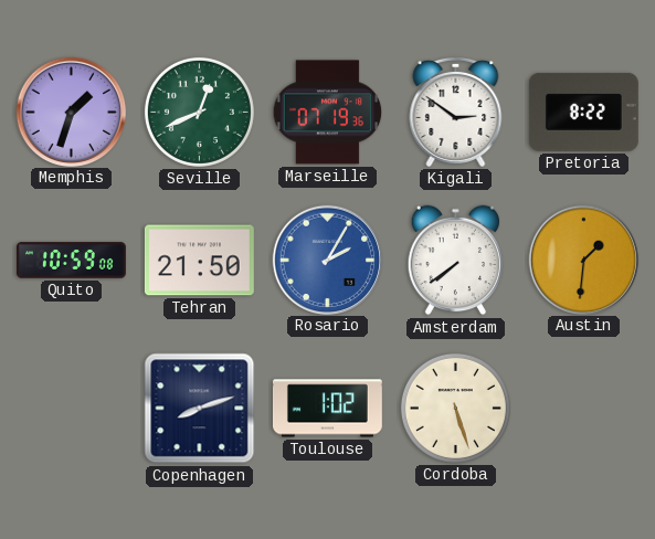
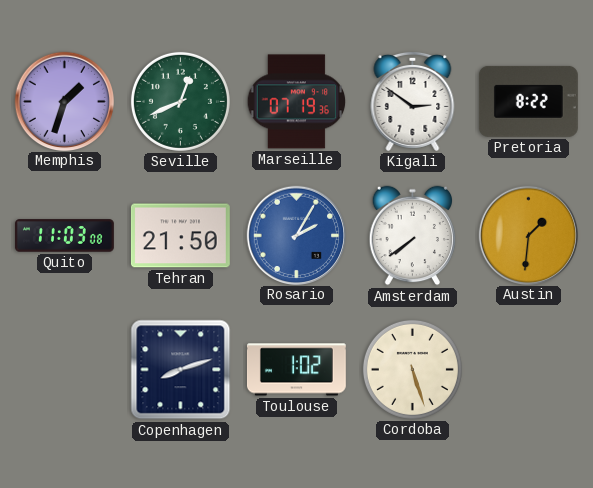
Quito: 10:59 -> 11:03 (64, 236)
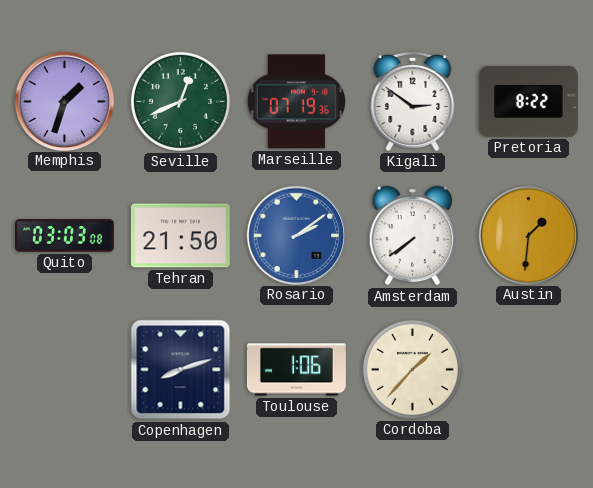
Quito: 11:03 -> 03:03 (64, 236)
Rosario: 2:05 -> 2:09 (296, 235)
Toulouse: 1:02 -> 1:06 (296, 370)
Cordoba: 5:27 -> 1:37 (412, 369)
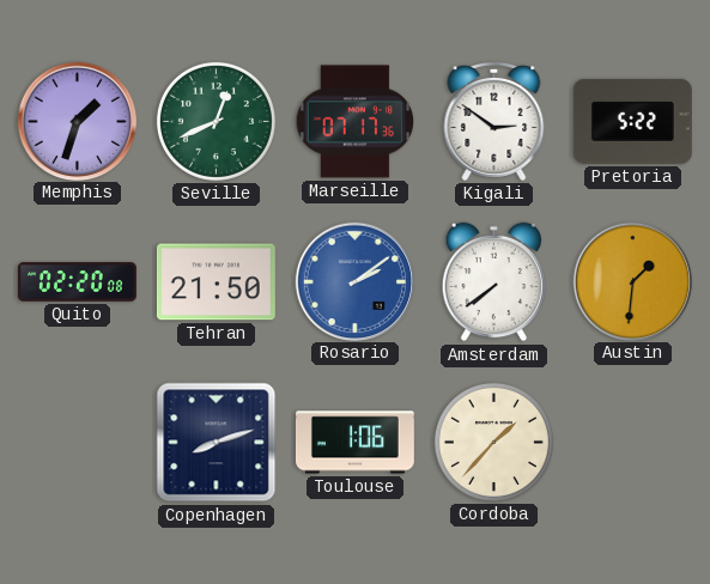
Marseille: 07:19 -> 07:17 (356, 122)
Pretoria: 8:22 -> 5:22 (632, 121)
Quito: 03:03 -> 02:20 (77, 282)
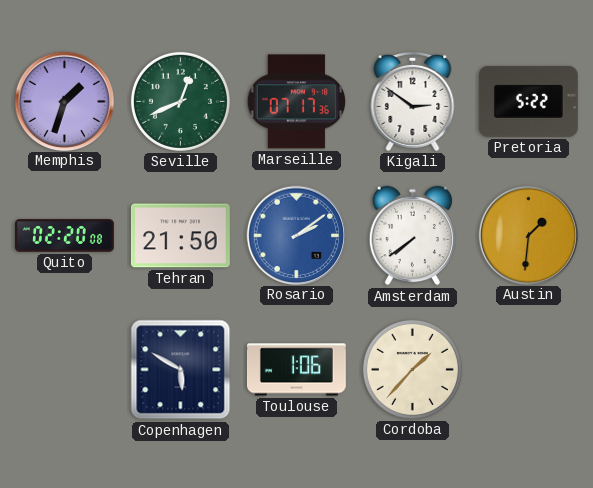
Copenhagen: 8:12 -> 5:50 (181, 370)
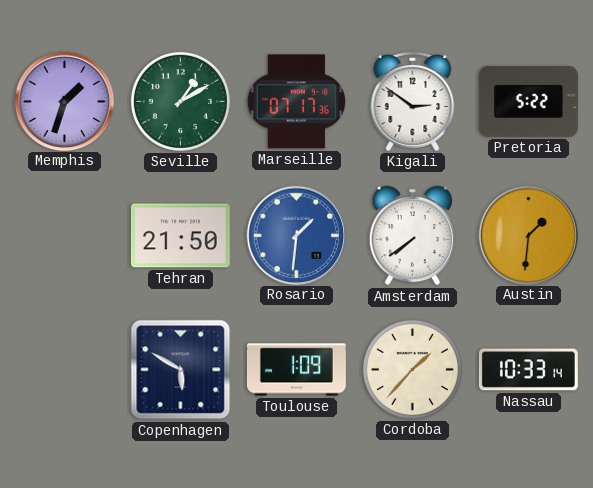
Seville: 12:41 -> 1:10 (180, 101)
Quito: 02:20 -> none (64, 236)
Rosario: 2:09 -> 1:31 (296, 235)
Toulouse: 1:06 -> 1:09 (296, 370)
Nassau: none -> 10:33 (528, 370)
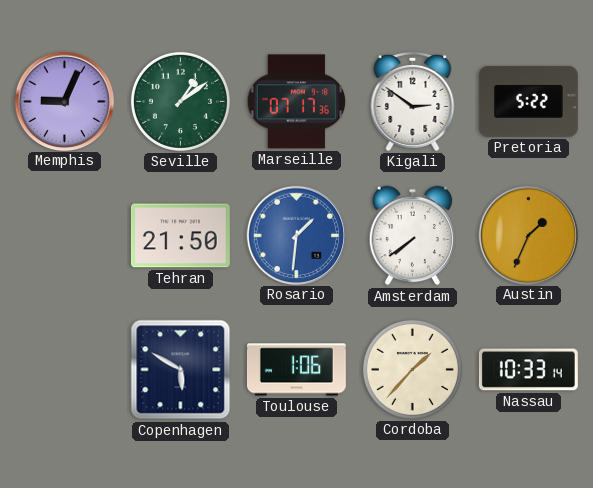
Memphis: 1:33 -> 9:04 (64, 101)
Seville: 1:10 -> 1:09 (180, 101)
Austin: 1:31 -> 1:34 (528, 235)
Toulouse: 1:09 -> 1:06 (296, 370)
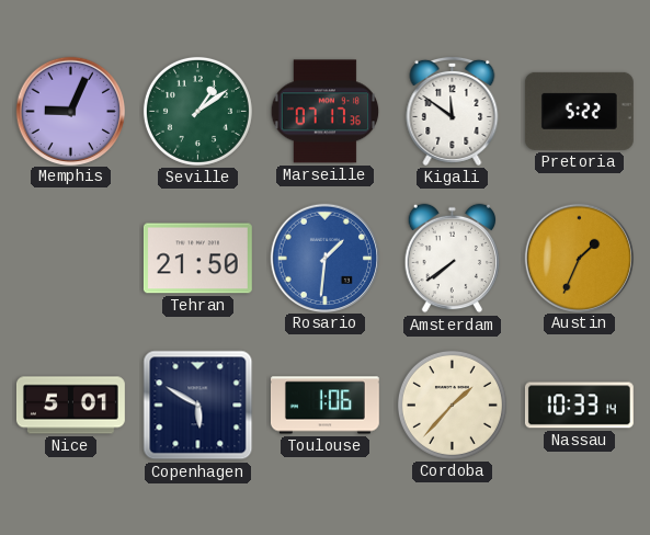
Kigali: 2:51 -> 11:51 (453, 111)
Nice: none -> 5:01 (70, 406)
